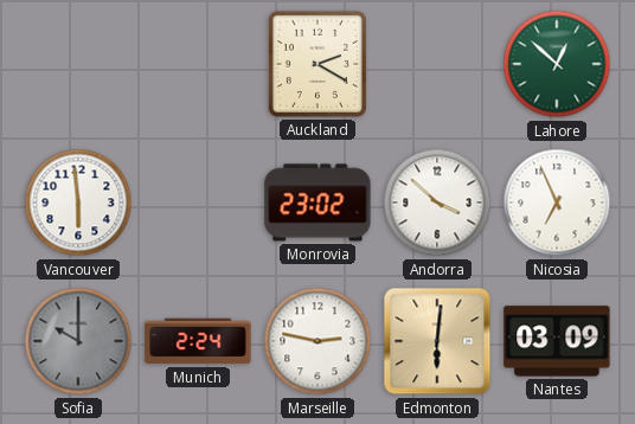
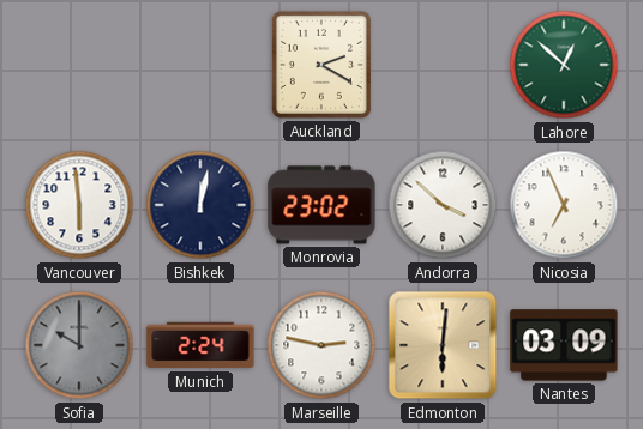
Bishkek: none -> 12:02 (200, 205)
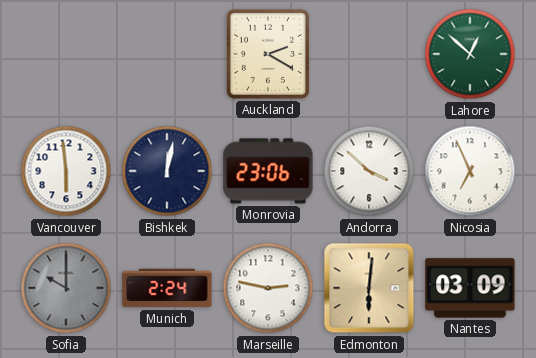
Monrovia: 23:02 -> 23:06 (268, 171)
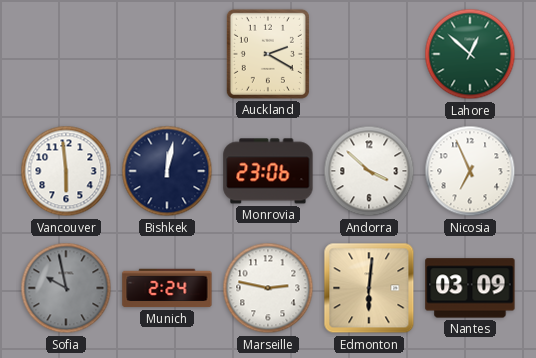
Sofia: 10:00 -> 9:58 (66, 288)
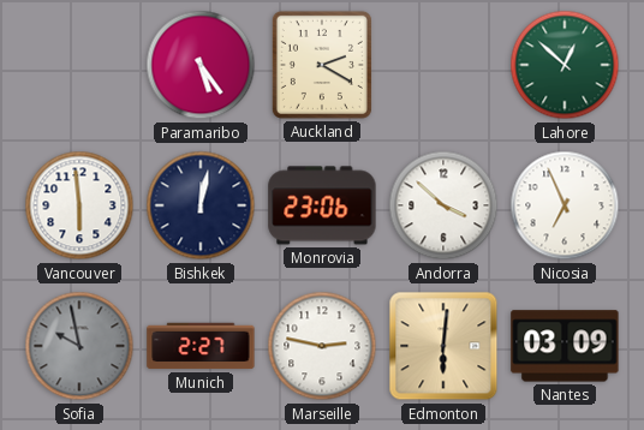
Paramaribo: none -> 5:24 (201, 65)
Munich: 2:24 -> 2:27 (201, 346)
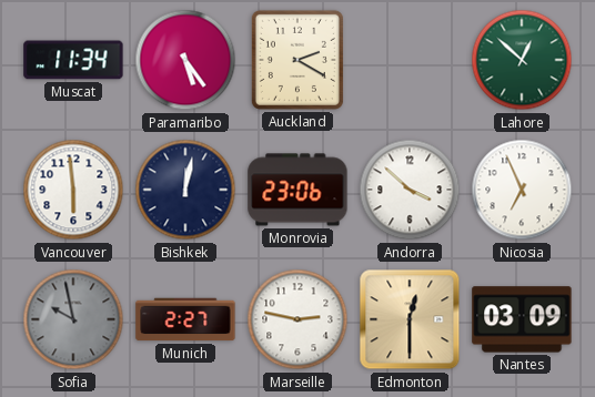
Muscat: none -> 11:34 (73, 60)
Edmonton: 6:01 -> 12:30 (410, 319)
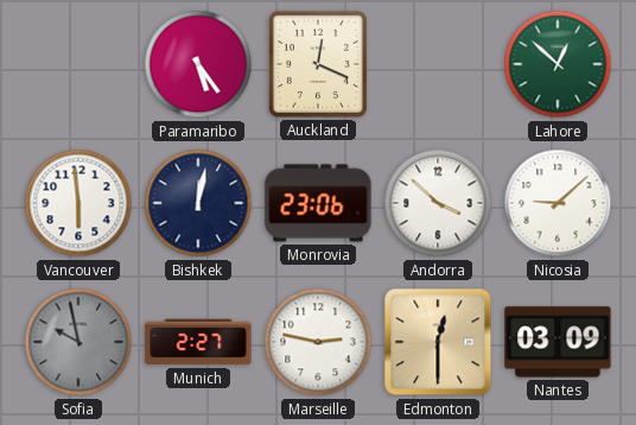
Muscat: 11:34 -> none (73, 60)
Auckland: 2:20 -> 12:19 (318, 64)
Nicosia: 6:56 -> 9:08 (558, 203)
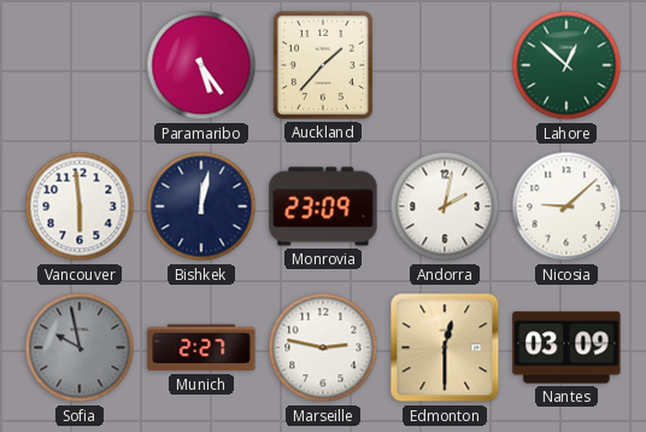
Auckland: 12:19 -> 1:37 (323, 65)
Monrovia: 23:06 -> 23:09 (323, 206)
Andorra: 3:52 -> 2:02 (445, 206)
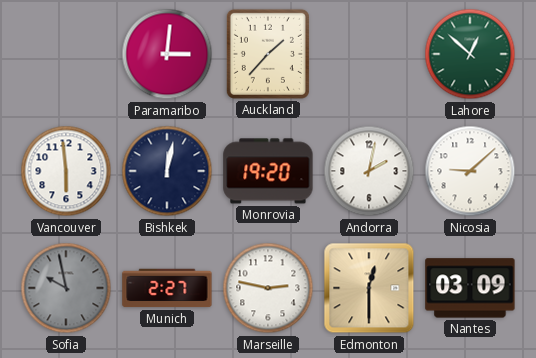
Paramaribo: 5:24 -> 3:01 (167, 54)
Monrovia: 23:09 -> 19:20 (268, 171)
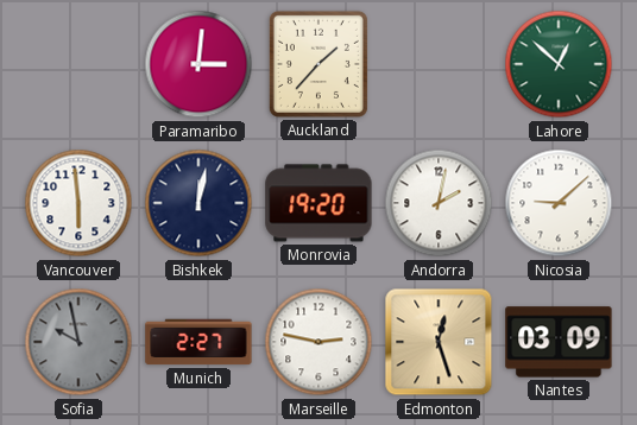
Edmonton: 12:30 -> 12:27 (439, 342)
